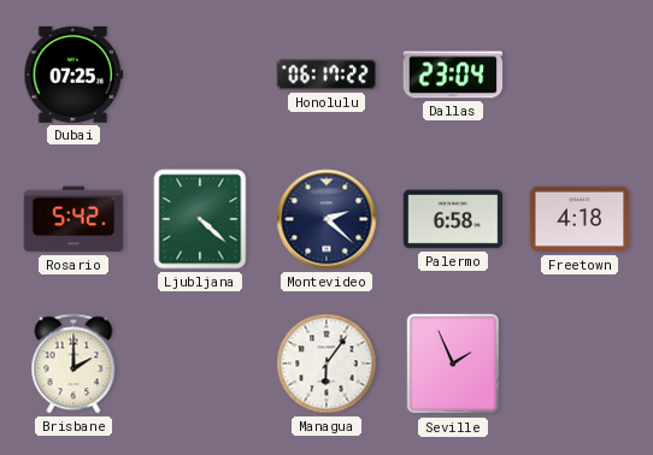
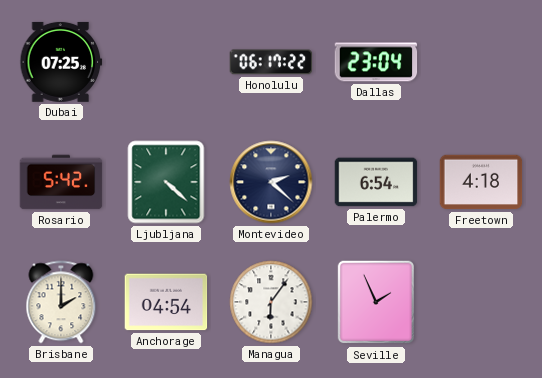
Palermo: 6:58 -> 6:54 (376, 182)
Anchorage: none -> 04:54 (166, 302)
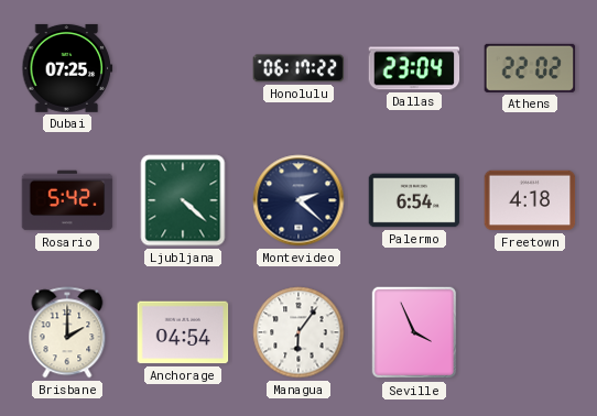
Athens: none -> 22:02 (530, 68)
Seville: 1:56 -> 3:56 (414, 332)
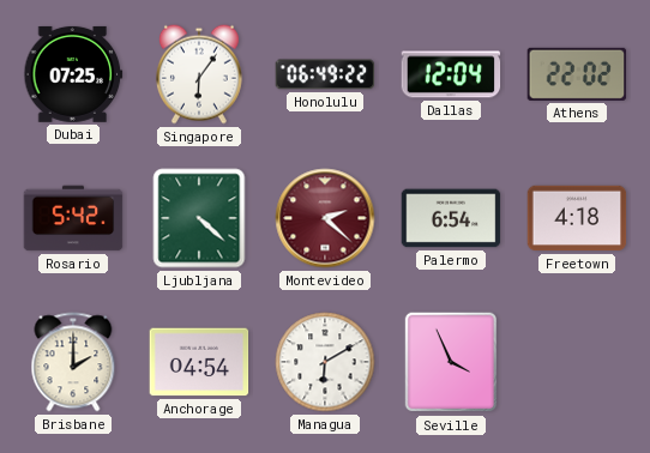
Singapore: none -> 6:06 (199, 74)
Honolulu: 06:17 -> 06:49 (325, 74)
Dallas: 23:04 -> 12:04 (451, 74)
Montevideo dial: navy -> burgundy (325, 218)
Managua: 6:06 -> 6:10 (325, 362)
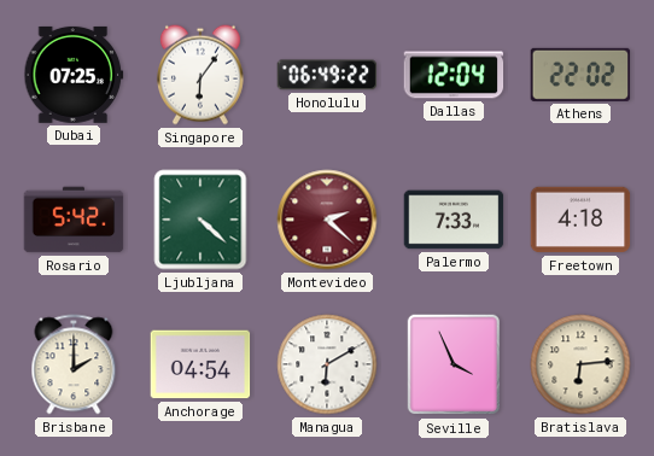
Palermo: 6:54 -> 7:33 (454, 220)
Bratislava: none -> 6:14 (580, 364)
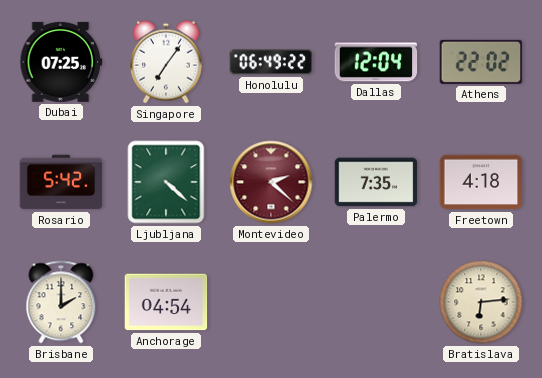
Singapore: 6:06 -> 7:06 (166, 62)
Palermo: 7:33 -> 7:35 (376, 182)
Managua: 6:10 -> none (327, 364)
Seville: 3:56 -> none (454, 364)
